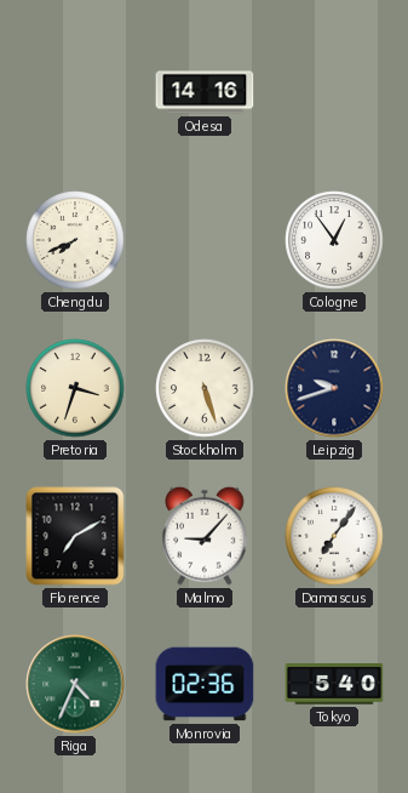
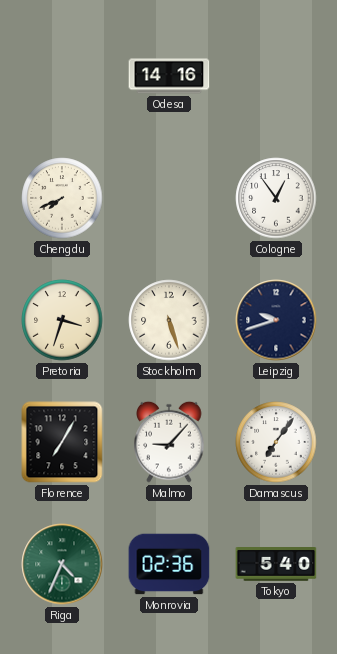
Florence: 7:10 -> 7:05 (62, 442)
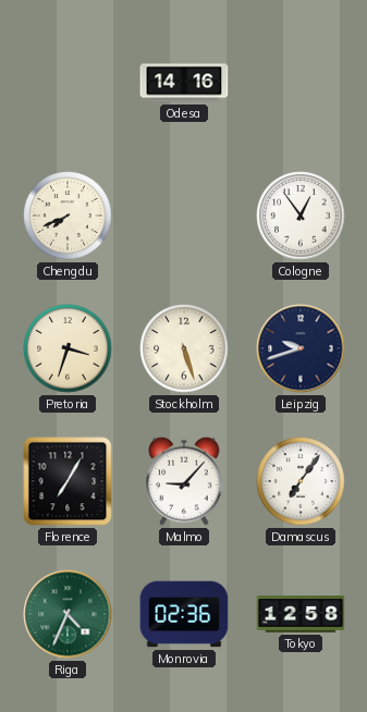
Tokyo: 5:40 -> 12:58 (301, 615)
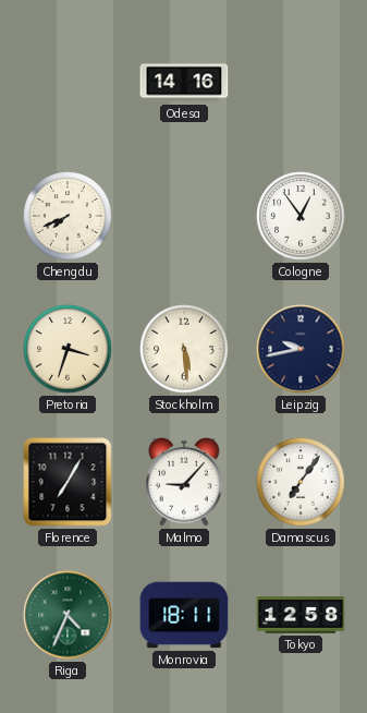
Stockholm: 5:27 -> 5:29 (184, 349)
Leipzig: 9:42 -> 9:43 (301, 349)
Monrovia: 02:36 -> 18:11 (184, 615)
